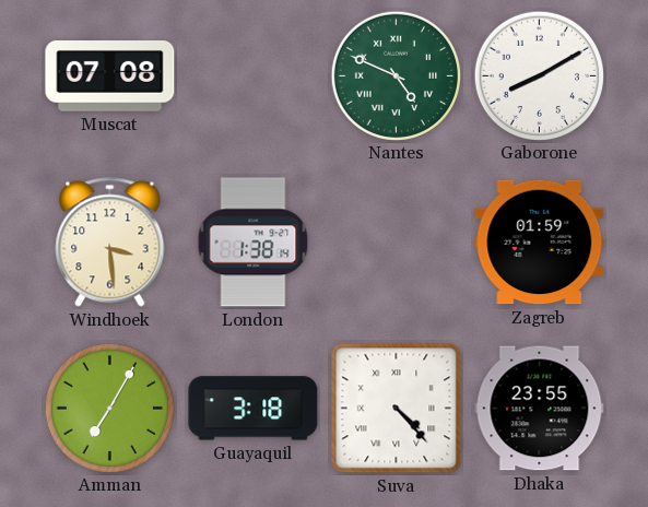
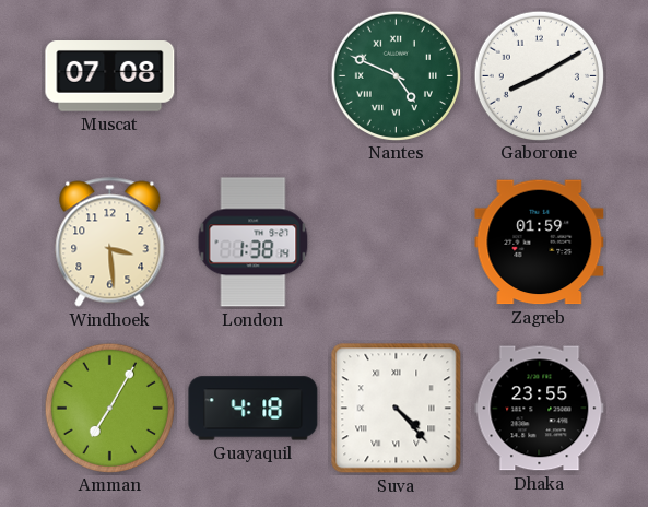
Guayaquil: 3:18 -> 4:18 (254, 409)
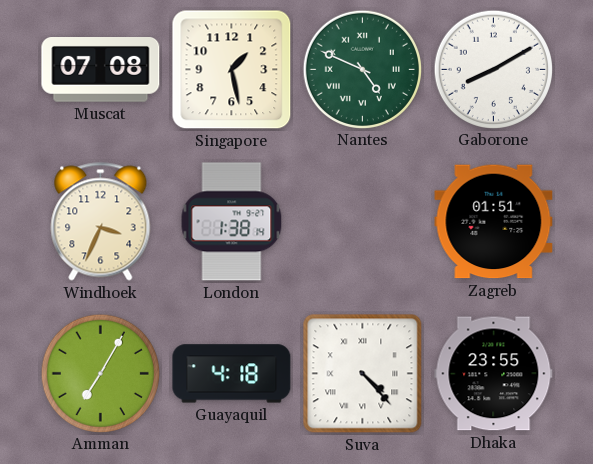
Singapore: none -> 1:28 (232, 70)
Windhoek: 3:29 -> 3:34 (101, 222)
Zagreb: 01:59 -> 01:51 (494, 222)
